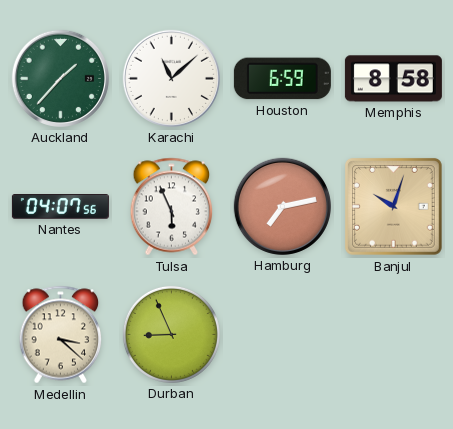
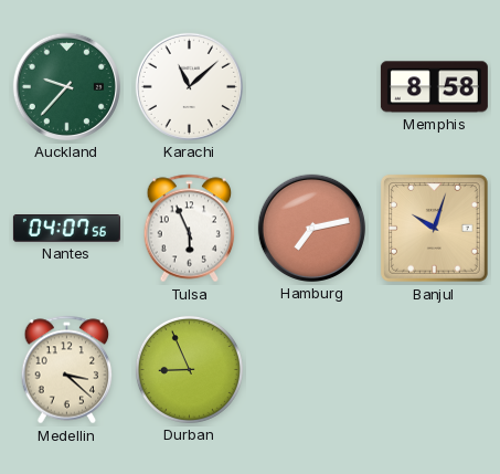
Auckland: 1:37 -> 9:37 (66, 86)
Houston: 6:59 -> none (282, 79)
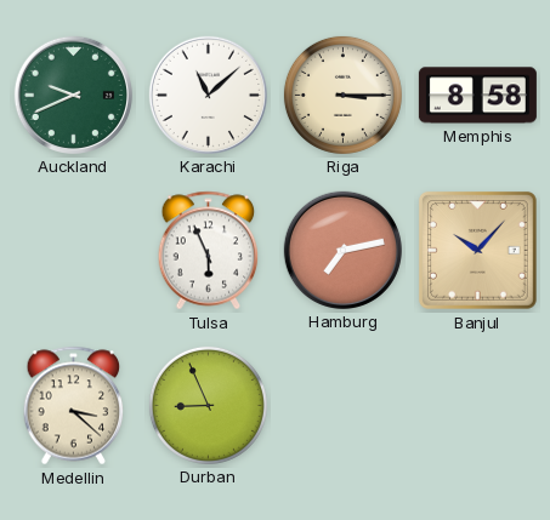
Auckland: 9:37 -> 9:41 (73, 95)
Riga: none -> 3:15 (342, 95)
Nantes: 04:07 -> none (66, 229)
Banjul: 10:03 -> 10:07 (477, 250)
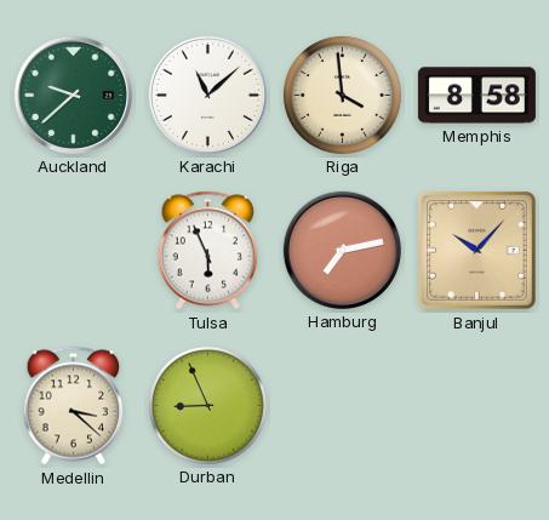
Auckland: 9:41 -> 9:38 (73, 95)
Riga: 3:15 -> 3:59 (342, 95)
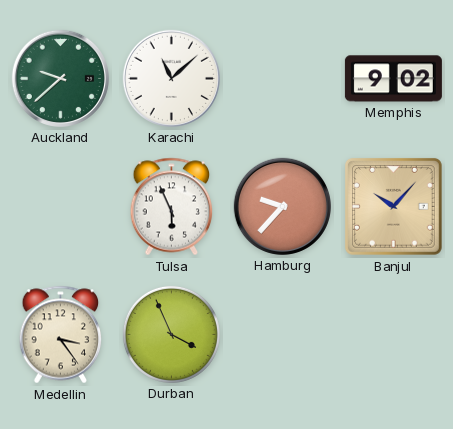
Riga: 3:59 -> none (342, 95)
Memphis: 8:58 -> 9:02 (393, 79)
Hamburg: 7:13 -> 9:37 (282, 206)
Medellin: 3:22 -> 3:24 (61, 335)
Durban: 8:56 -> 3:56 (171, 334)
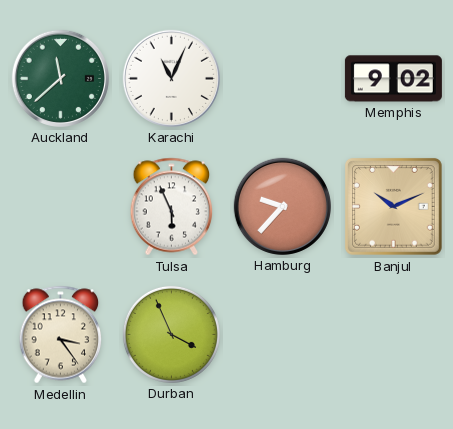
Auckland: 9:38 -> 11:38 (60, 78)
Karachi: 11:08 -> 11:04 (171, 78)
Banjul: 10:07 -> 10:11 (393, 206)
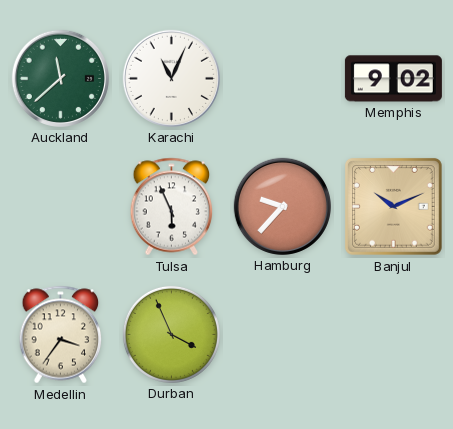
Medellin: 3:24 -> 3:36 (61, 335)
